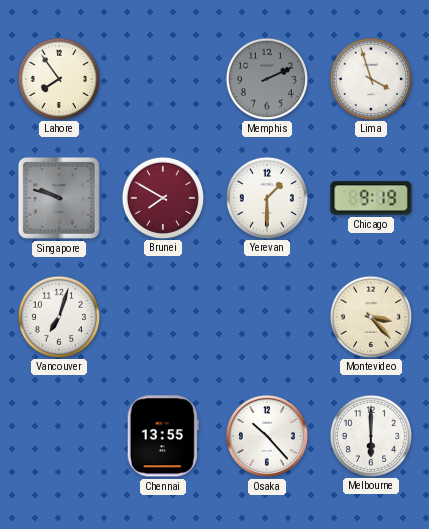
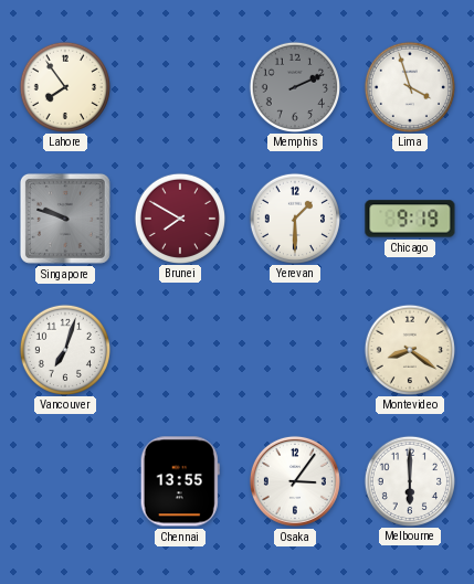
Montevideo: 3:23 -> 8:21 (409, 349)
Osaka: 10:23 -> 3:06 (295, 481)
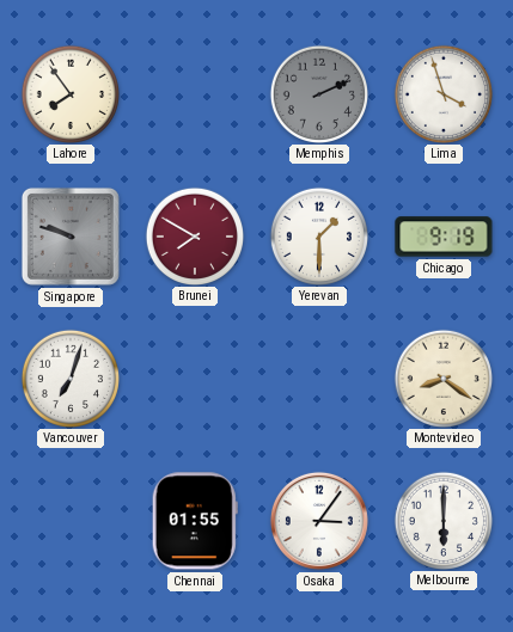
Chennai: 13:55 -> 01:55 (195, 521)
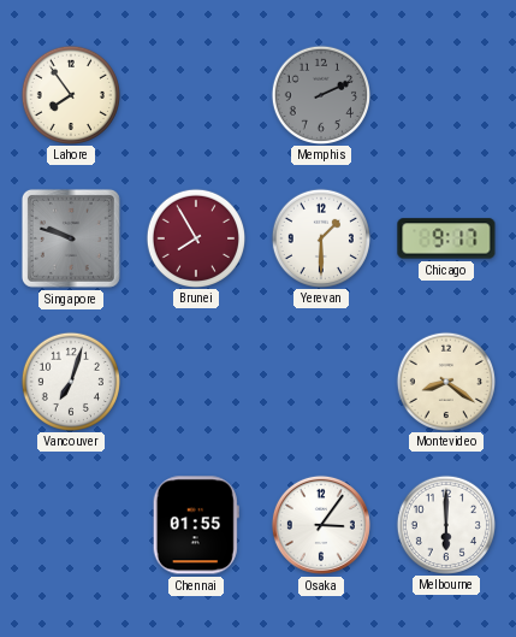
Lima: 3:57 -> none (442, 93)
Brunei: 7:50 -> 7:55 (195, 237)
Chicago: 9:19 -> 9:17 (446, 238)
